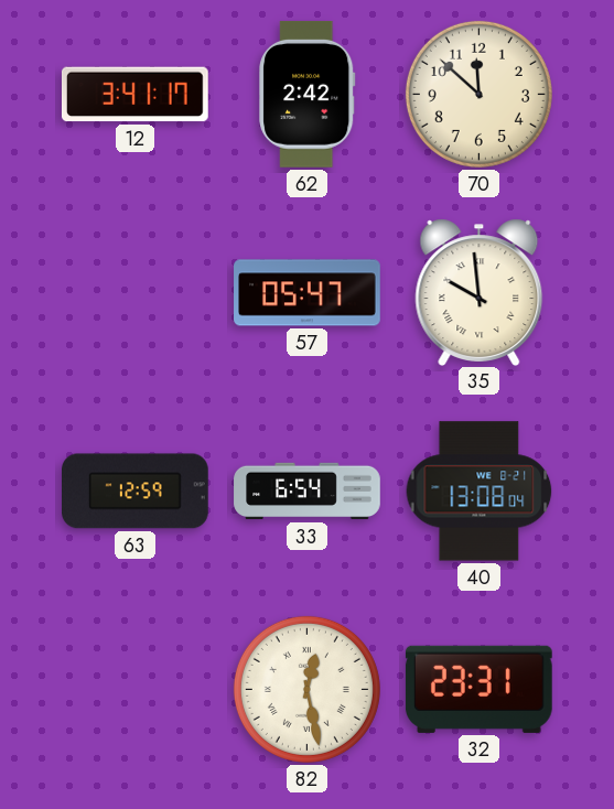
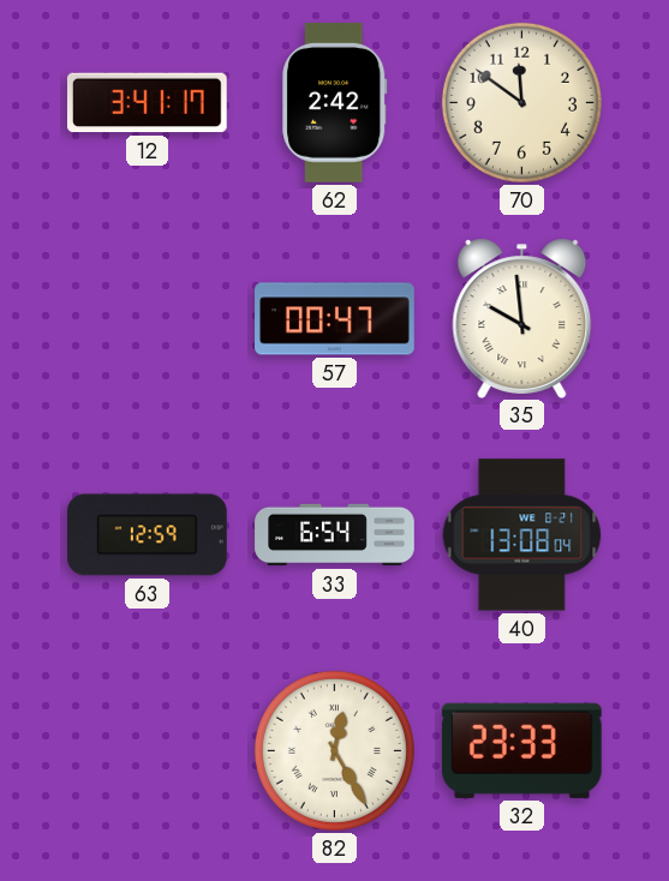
70: 11:52 -> 11:51 (521, 102)
57: 05:47 -> 00:47 (335, 319)
82: 12:28 -> 12:25 (334, 750)
32: 23:31 -> 23:33 (521, 750)
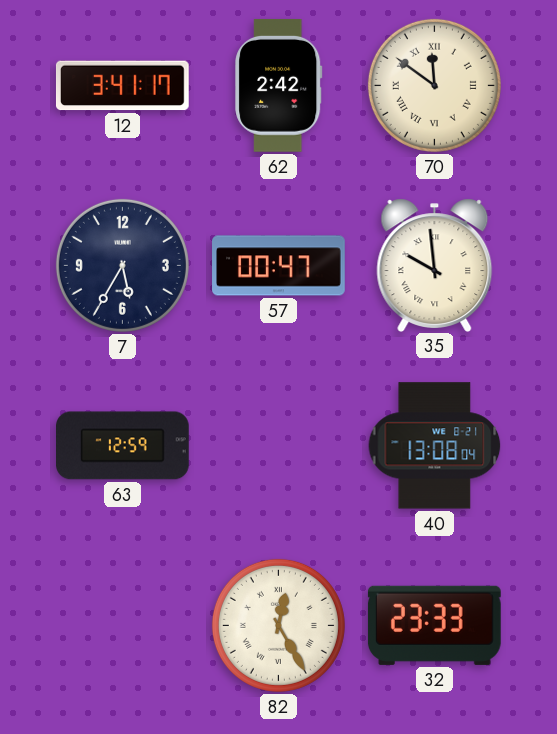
70 numerals: Arabic -> Roman (434, 85)
7: none -> 5:35 (122, 265)
33: 6:54 -> none (335, 535)
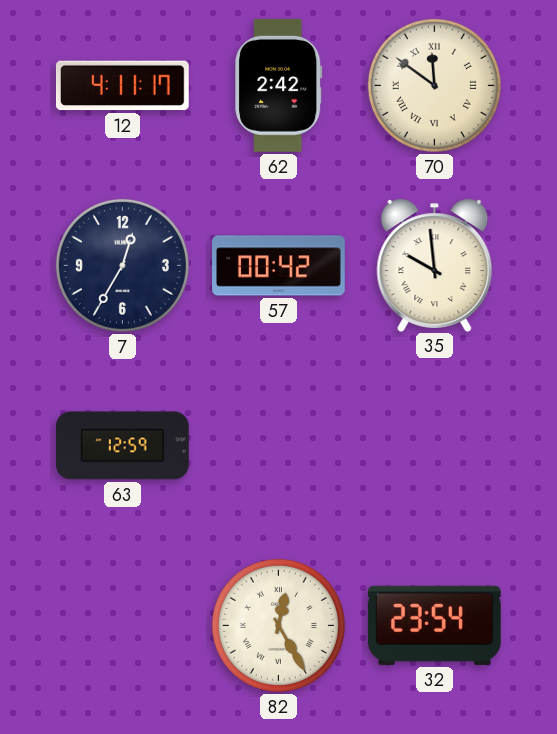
12: 3:41 -> 4:11 (122, 86)
7: 5:35 -> 12:35 (122, 265)
57: 00:47 -> 00:42 (279, 266)
40: 13:08 -> none (435, 446)
32: 23:33 -> 23:54 (434, 625)
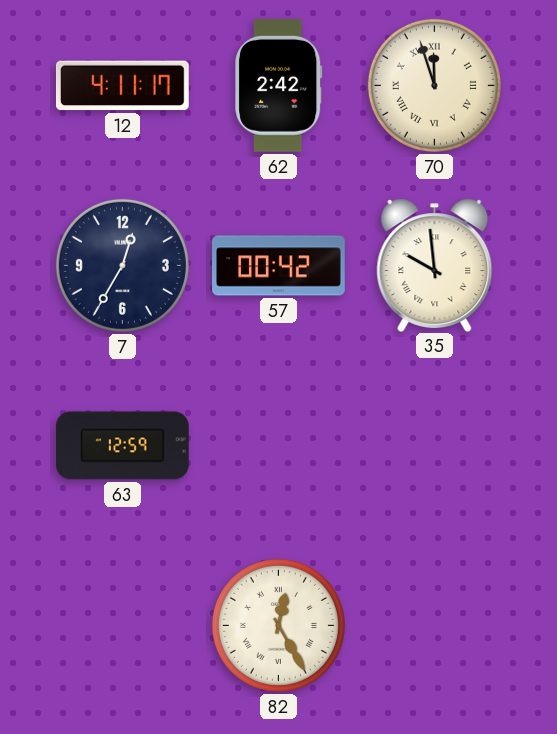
70: 11:51 -> 11:57 (434, 85)
32: 23:54 -> none (434, 625)
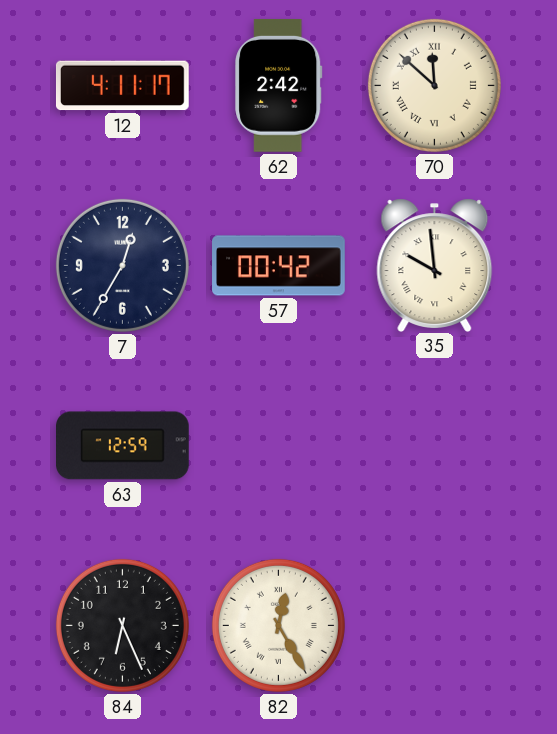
70: 11:57 -> 11:52 (434, 85)
84: none -> 6:26 (122, 625)
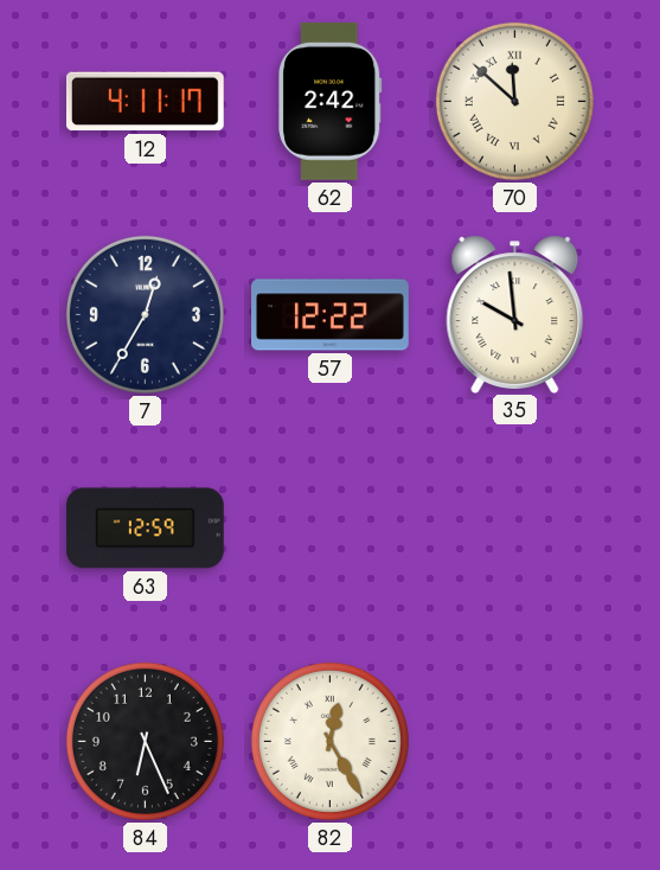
57: 00:42 -> 12:22 (331, 315)
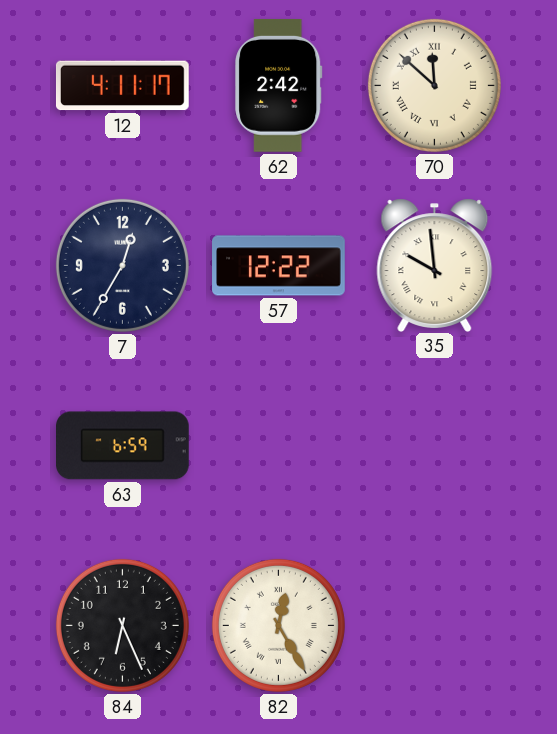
63: 12:59 -> 6:59 (123, 446)
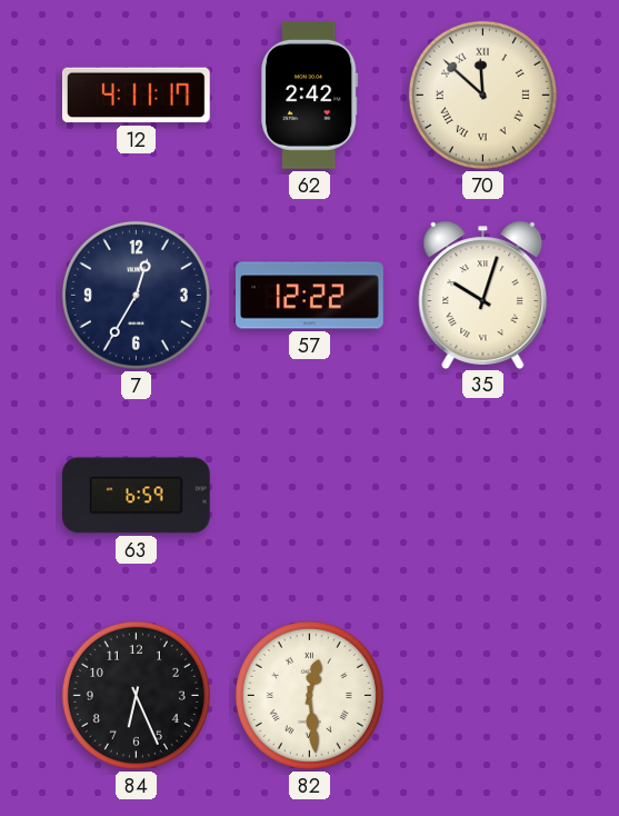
35: 9:59 -> 10:03 (483, 295)
82: 12:25 -> 12:29 (309, 695)
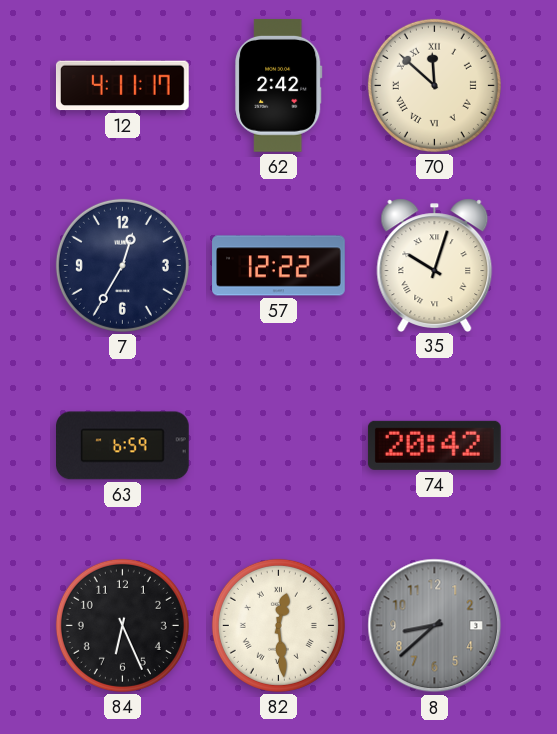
74: none -> 20:42 (434, 445)
8: none -> 8:38 (435, 626)
